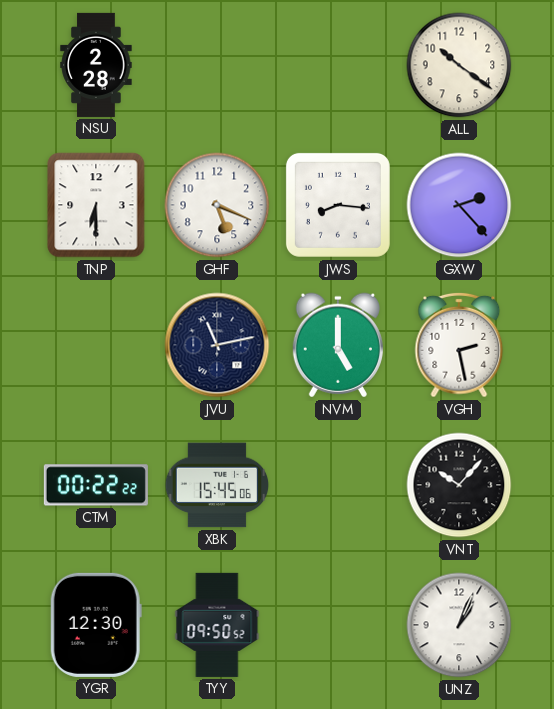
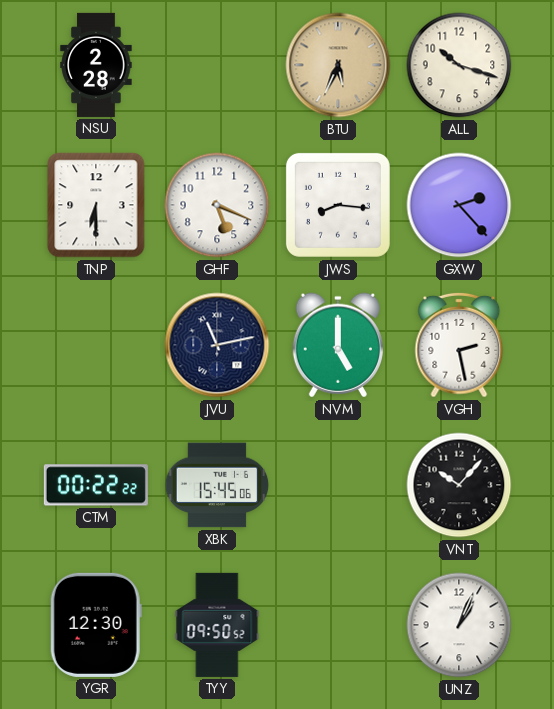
BTU: none -> 5:34 (338, 65)
ALL: 10:21 -> 10:18 (459, 65)
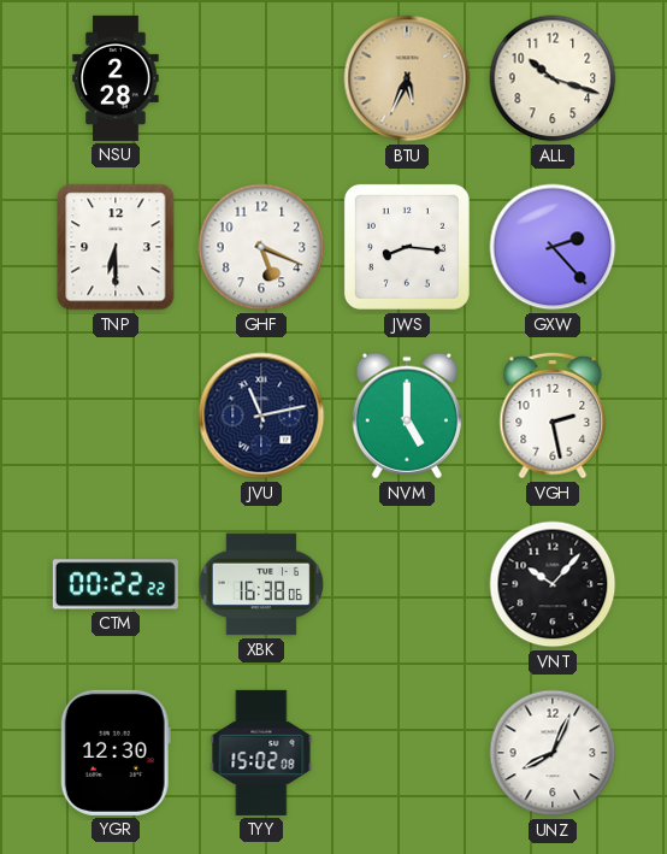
XBK: 15:45 -> 16:38 (261, 584)
TYY: 09:50 -> 15:02 (261, 753)
UNZ: 1:04 -> 8:04 (553, 753)
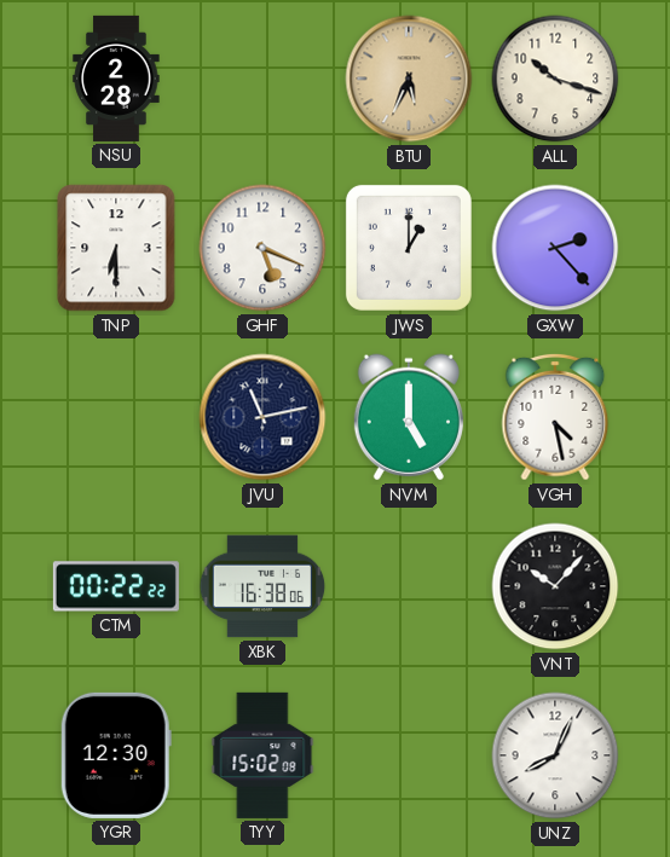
JWS: 8:16 -> 1:00 (409, 248)
VGH: 2:28 -> 4:28 (555, 417)
